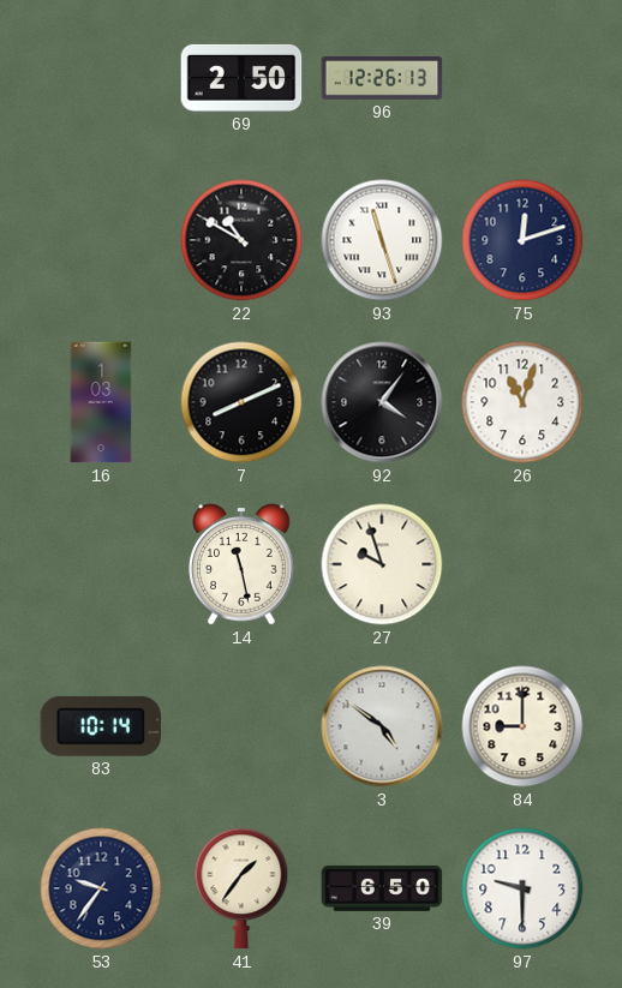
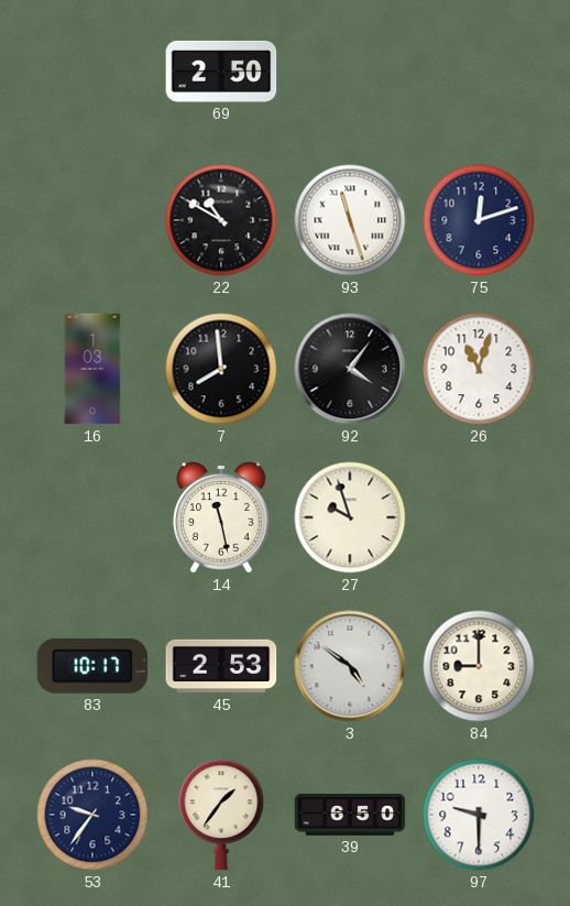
96: 12:26 -> none (382, 78)
7: 8:11 -> 7:59 (221, 369)
83: 10:14 -> 10:17 (92, 666)
45: none -> 2:53 (221, 666)
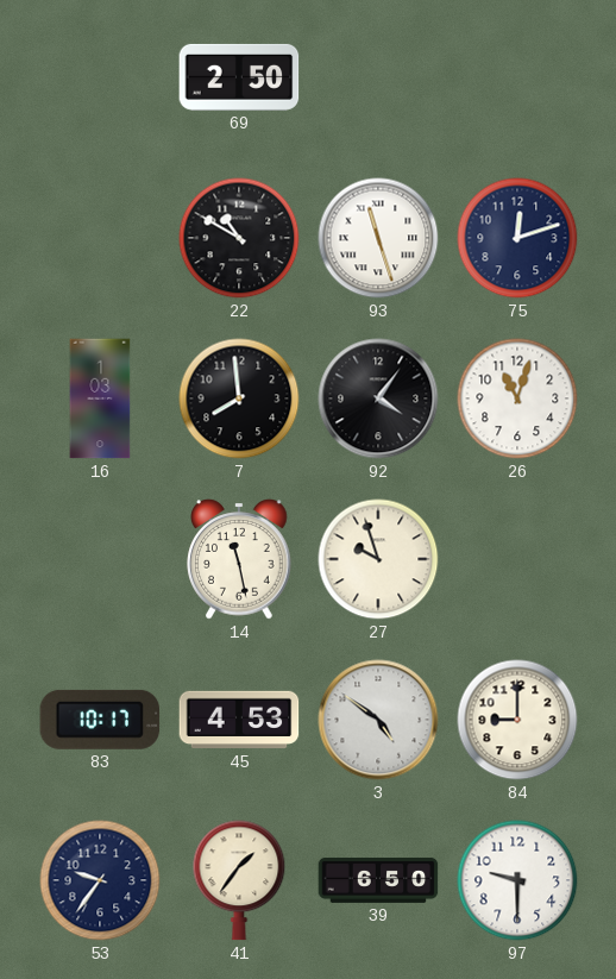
45: 2:53 -> 4:53 (239, 720)
